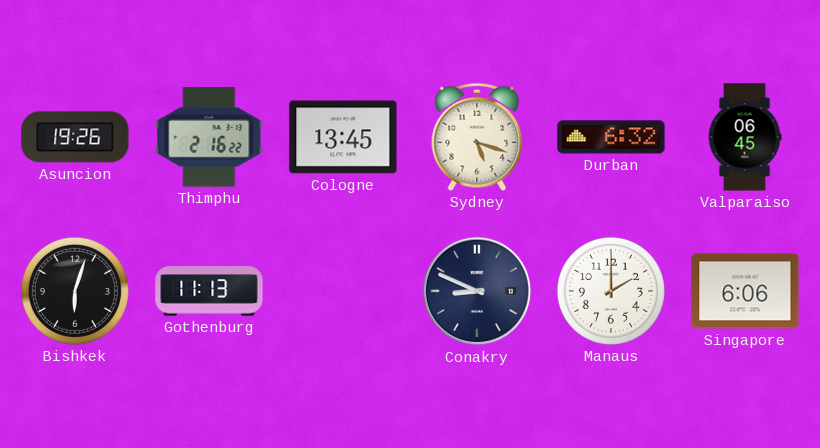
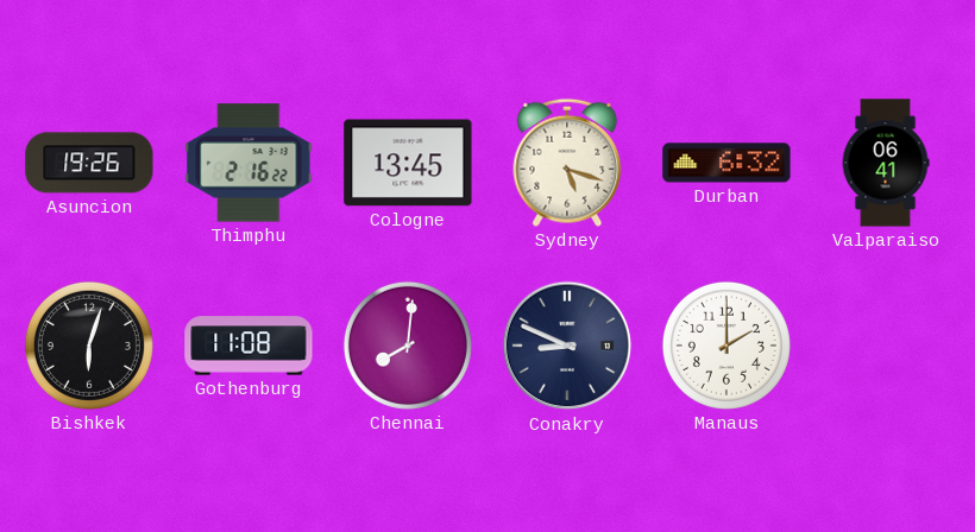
Valparaiso: 06:45 -> 06:41 (886, 163)
Gothenburg: 11:13 -> 11:08 (249, 346)
Chennai: none -> 8:01 (408, 346)
Singapore: 6:06 -> none (745, 291)
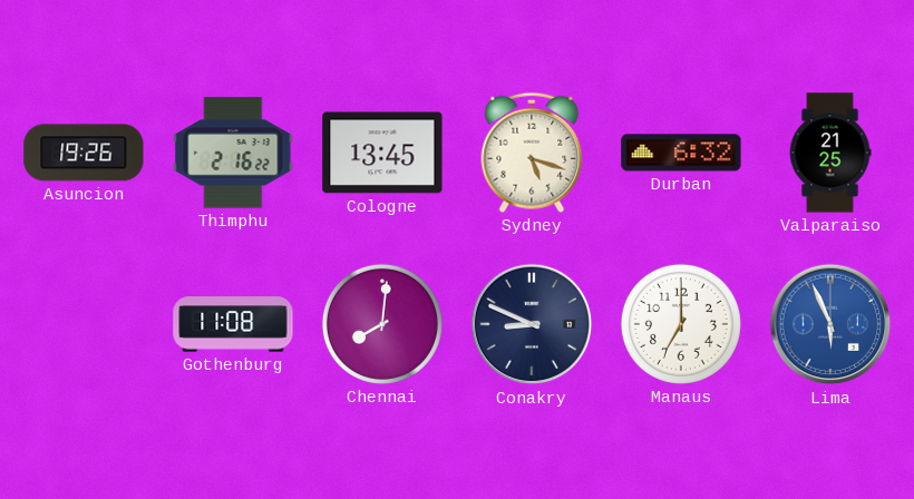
Valparaiso: 06:41 -> 21:25 (830, 153)
Bishkek: 6:03 -> none (89, 346)
Manaus: 2:00 -> 7:00 (681, 324)
Lima: none -> 5:56 (830, 324)
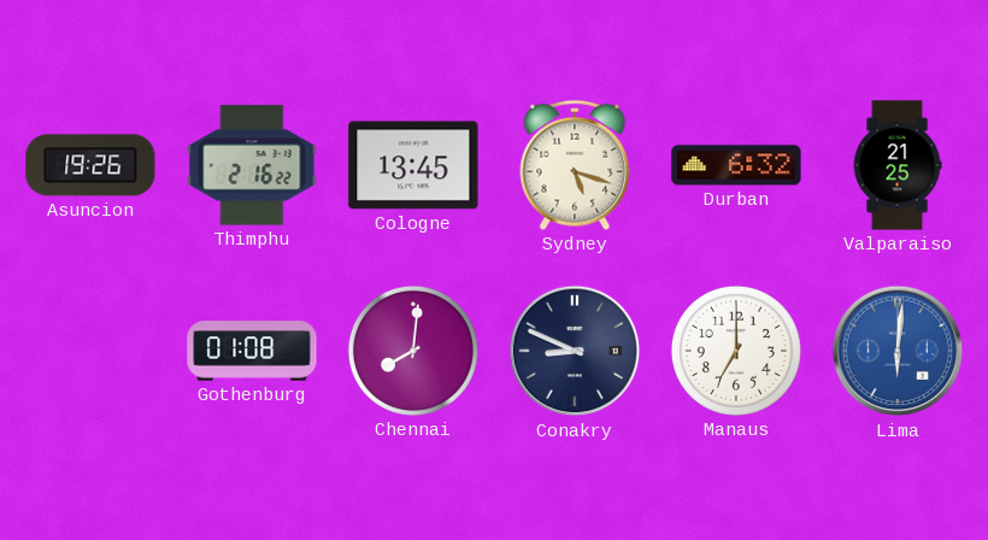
Gothenburg: 11:08 -> 01:08 (252, 351)
Lima: 5:56 -> 6:01 (898, 351)
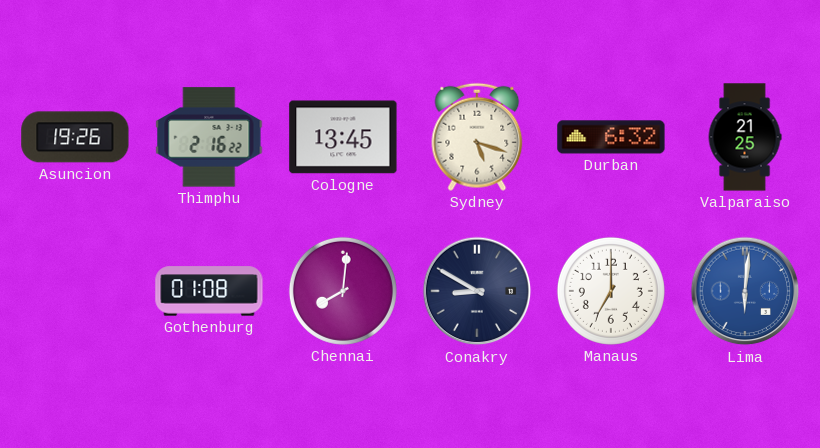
Conakry: 8:49 -> 8:50 (477, 291)
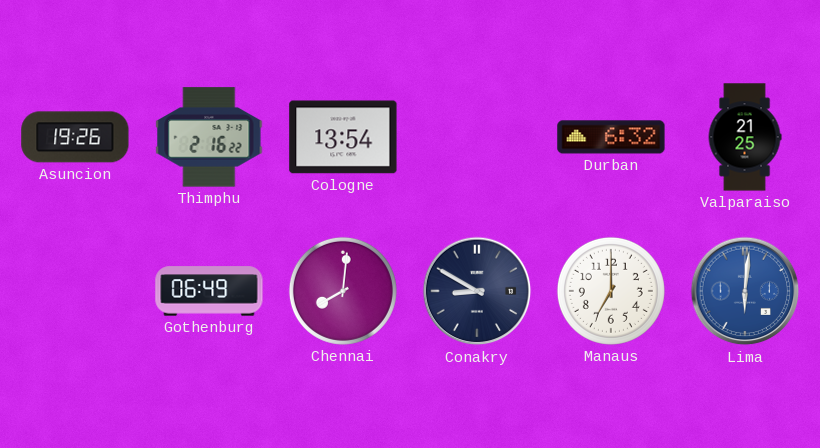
Cologne: 13:45 -> 13:54 (343, 137)
Sydney: 5:18 -> none (477, 137)
Gothenburg: 01:08 -> 06:49 (209, 291)
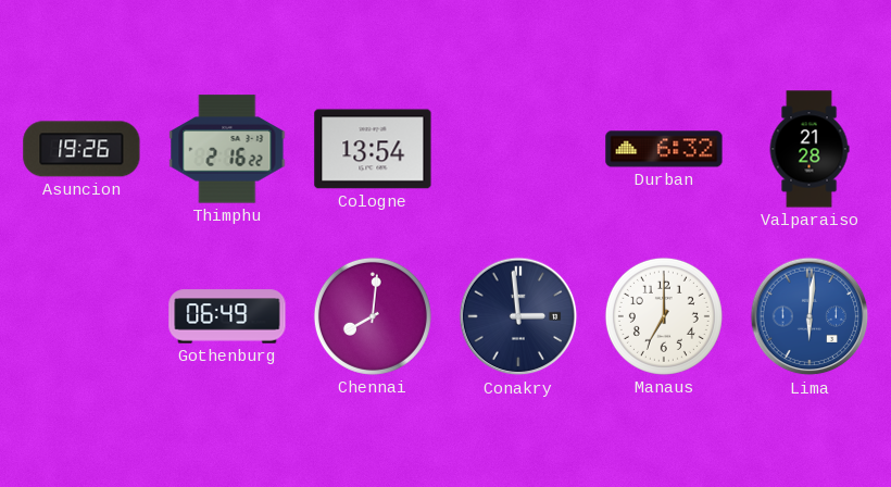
Valparaiso: 21:25 -> 21:28 (810, 149)
Conakry: 8:50 -> 2:59 (518, 316)
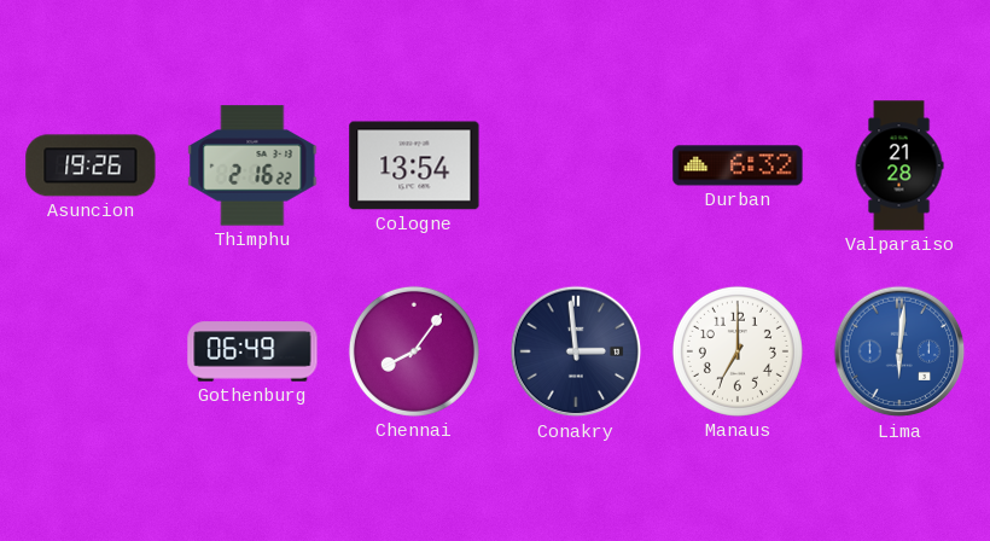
Chennai: 8:01 -> 8:06 (414, 351)
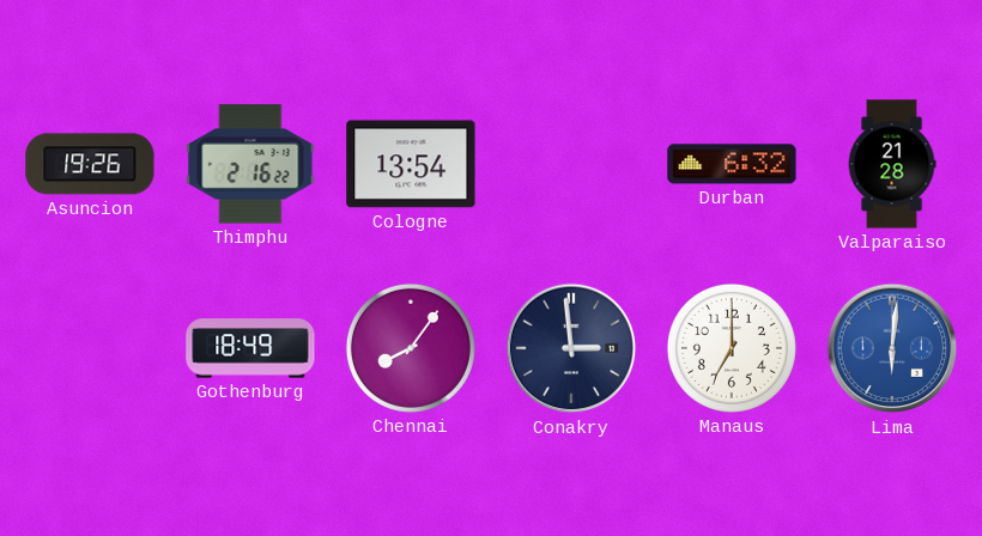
Gothenburg: 06:49 -> 18:49 (250, 348)
